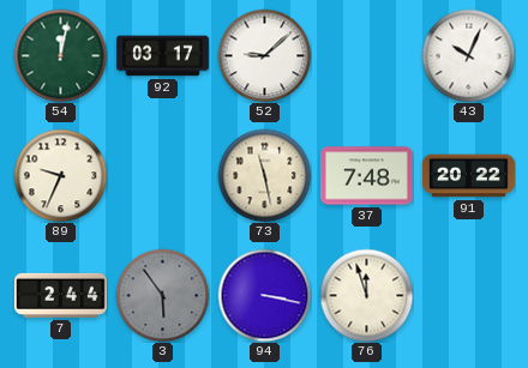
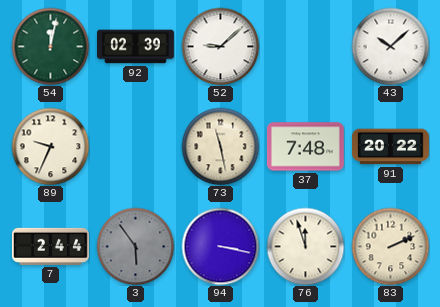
92: 03:17 -> 02:39 (135, 47)
43: 10:04 -> 10:08 (390, 46)
83: none -> 2:11 (390, 246)
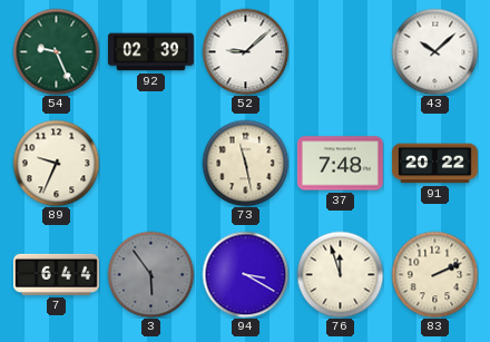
54: 12:02 -> 9:26 (56, 51)
7: 2:44 -> 6:44 (56, 274)
94: 3:17 -> 3:20 (245, 274)
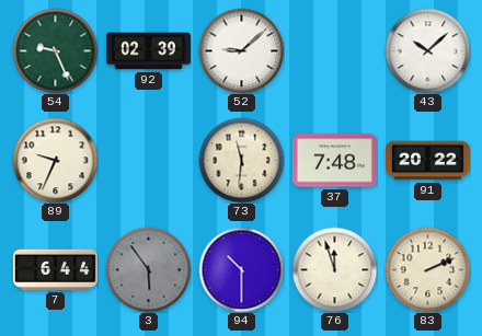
73: 11:28 -> 11:31 (241, 160)
94: 3:20 -> 10:30 (241, 269)
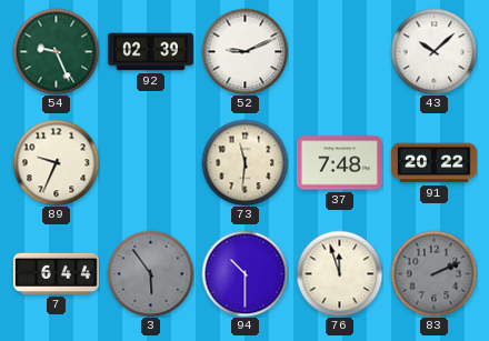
52: 9:08 -> 9:11 (244, 51)
83 dial: cream -> grey (433, 273)
